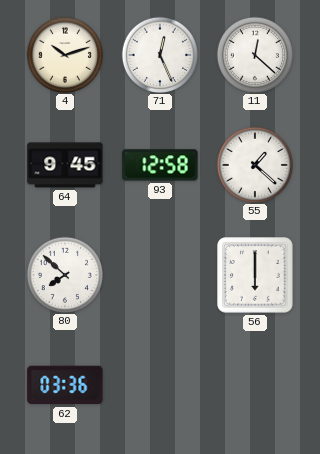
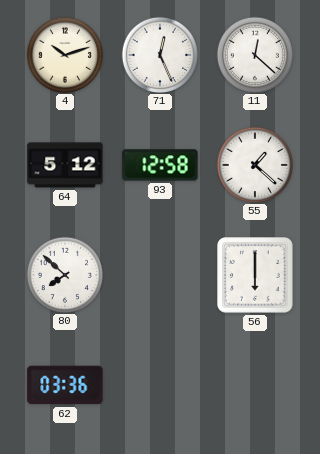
64: 9:45 -> 5:12 (65, 165)
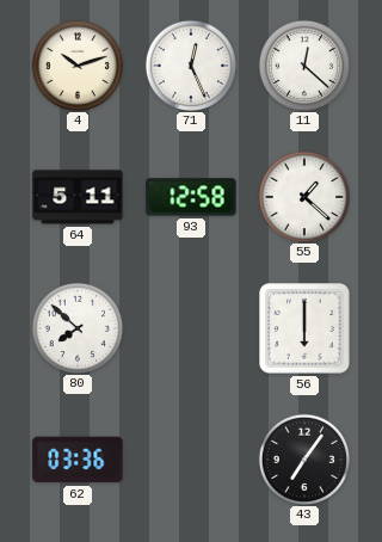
64: 5:12 -> 5:11 (78, 197)
43: none -> 7:06 (303, 458)
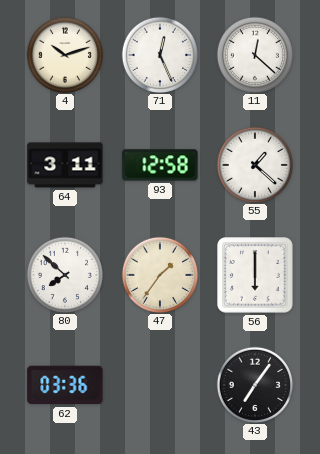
64: 5:11 -> 3:11 (65, 165)
47: none -> 1:36 (159, 274)
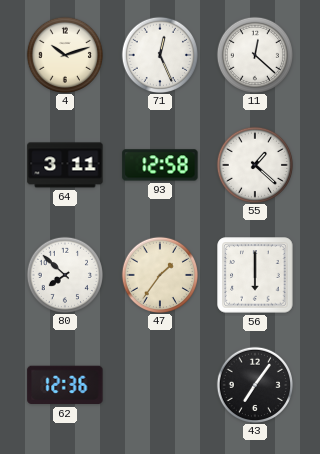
62: 03:36 -> 12:36 (65, 385)
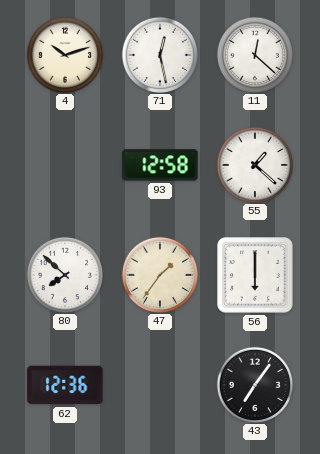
71: 12:26 -> 12:28 (159, 54)
64: 3:11 -> none (65, 165)
